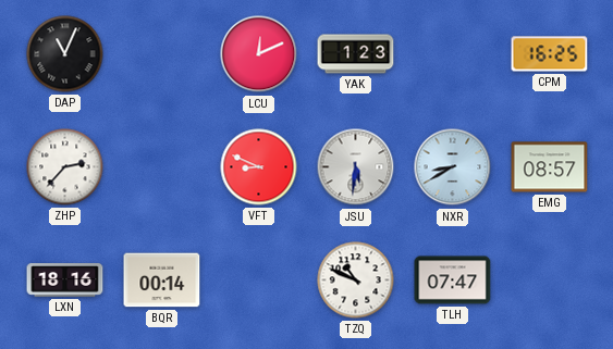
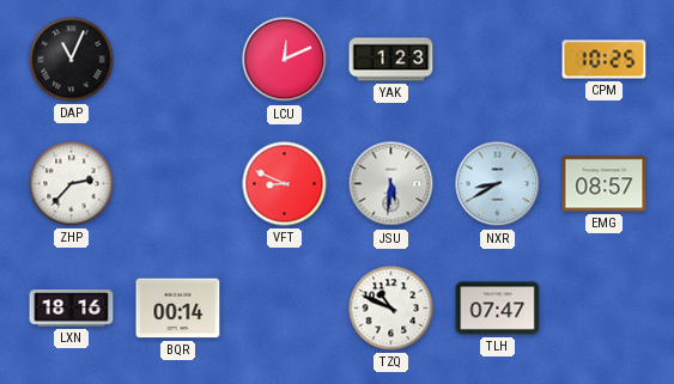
CPM: 16:25 -> 10:25 (605, 60)
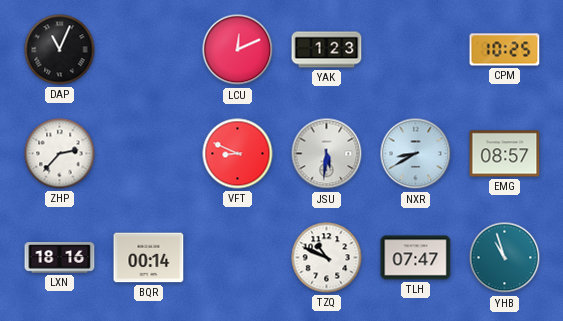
YHB: none -> 10:57 (505, 258)
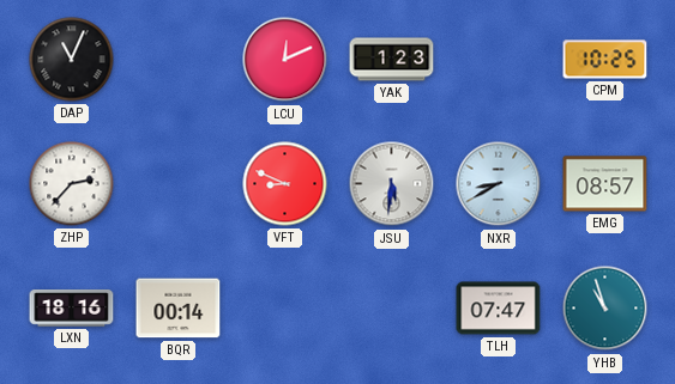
TZQ: 10:49 -> none (327, 258)
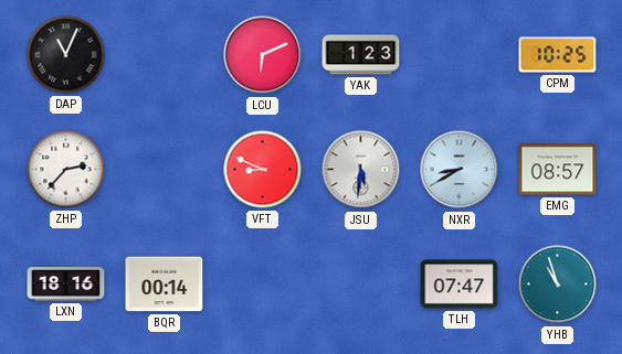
LCU: 12:11 -> 6:11 (263, 55)
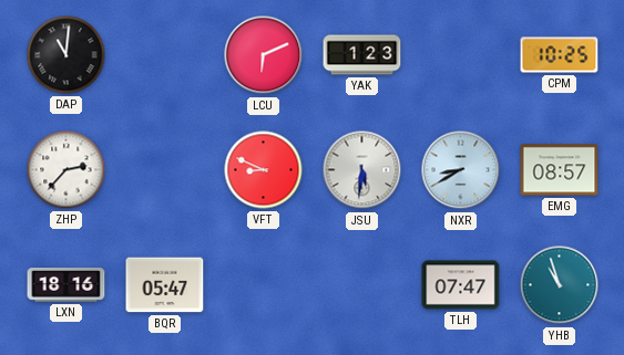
DAP: 11:04 -> 11:01 (67, 55)
BQR: 00:14 -> 05:47 (165, 285)
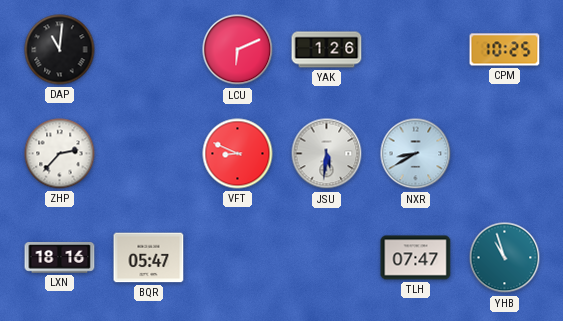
YAK: 1:23 -> 1:26 (327, 50)
EMG: 08:57 -> none (560, 170)
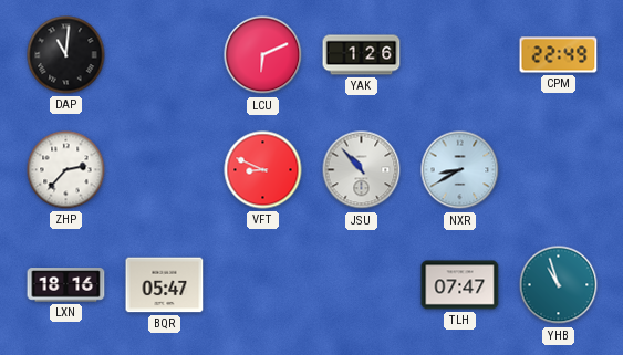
CPM: 10:25 -> 22:49 (559, 55)
JSU: 5:31 -> 10:53 (362, 170)
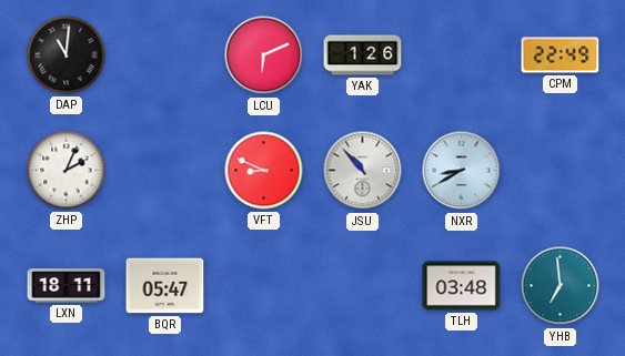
ZHP: 2:37 -> 2:04 (67, 171)
LXN: 18:16 -> 18:11 (67, 286)
TLH: 07:47 -> 03:48 (462, 286)
YHB: 10:57 -> 6:59 (561, 286)
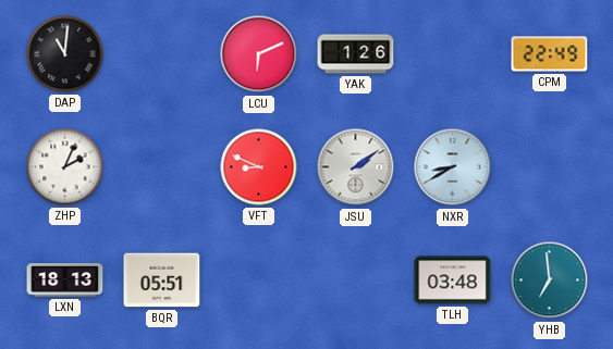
JSU: 10:53 -> 2:09 (356, 167)
LXN: 18:11 -> 18:13 (65, 281)
BQR: 05:47 -> 05:51 (162, 281)
